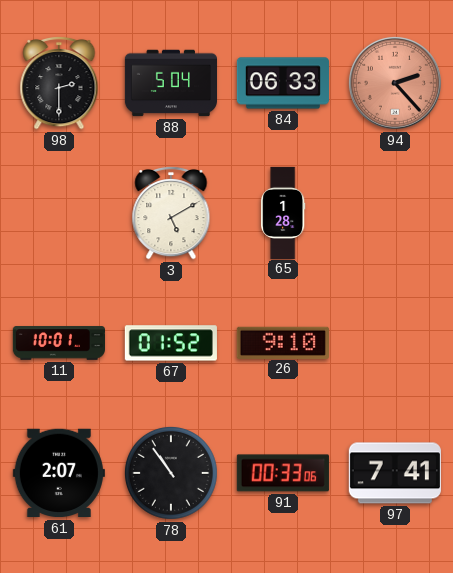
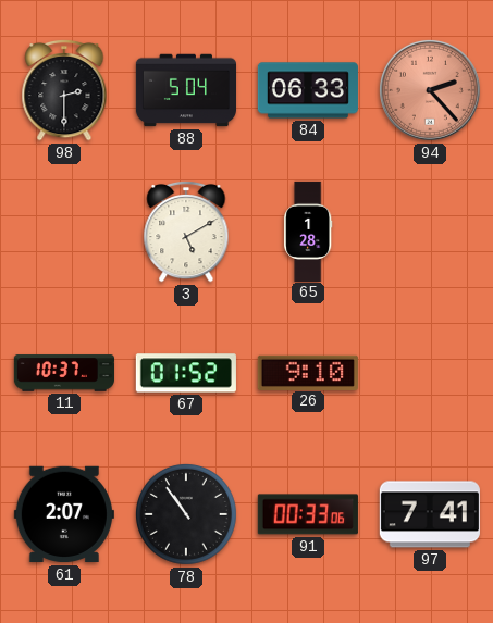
11: 10:01 -> 10:37 (63, 373)
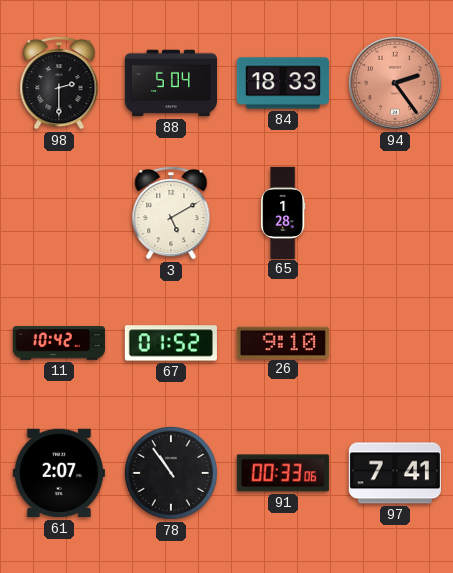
84: 06:33 -> 18:33 (282, 83)
94: 2:23 -> 2:24 (395, 83)
11: 10:37 -> 10:42 (58, 343)
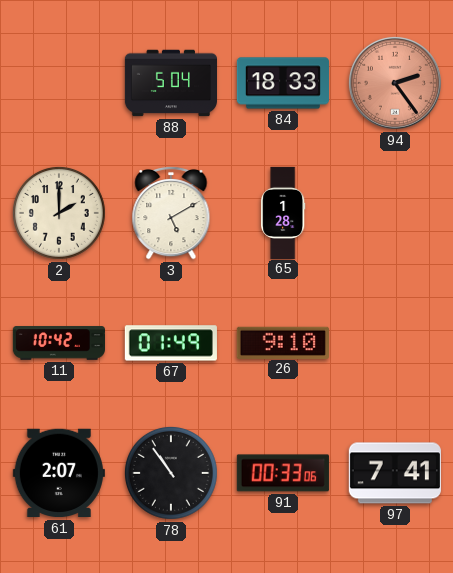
98: 2:30 -> none (59, 83)
2: none -> 2:00 (59, 213)
67: 01:52 -> 01:49 (171, 343)
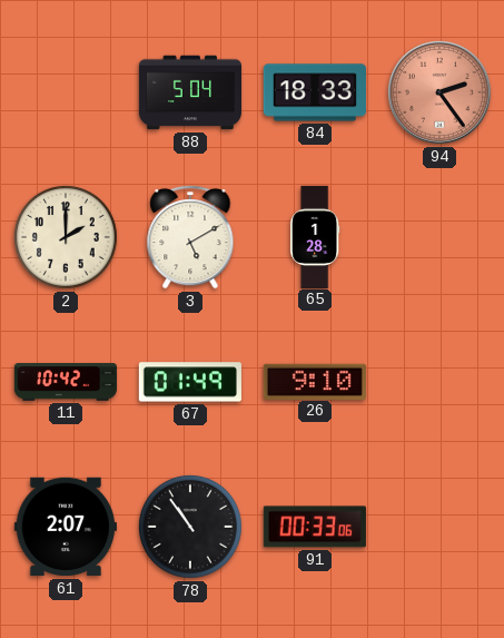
97: 7:41 -> none (395, 473)
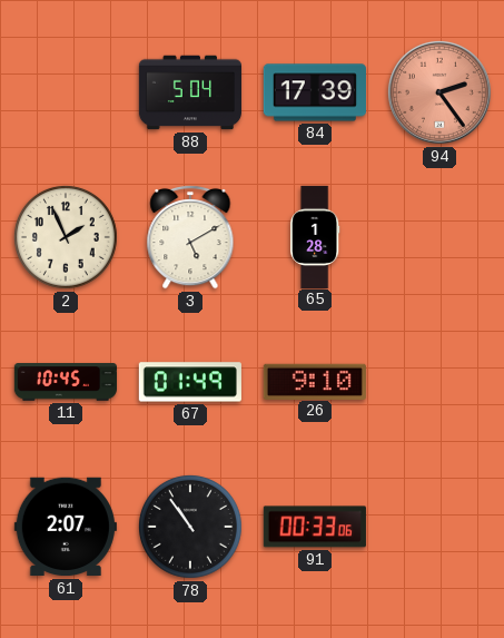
84: 18:33 -> 17:39 (314, 92)
2: 2:00 -> 1:56 (66, 237)
11: 10:42 -> 10:45 (65, 382)
